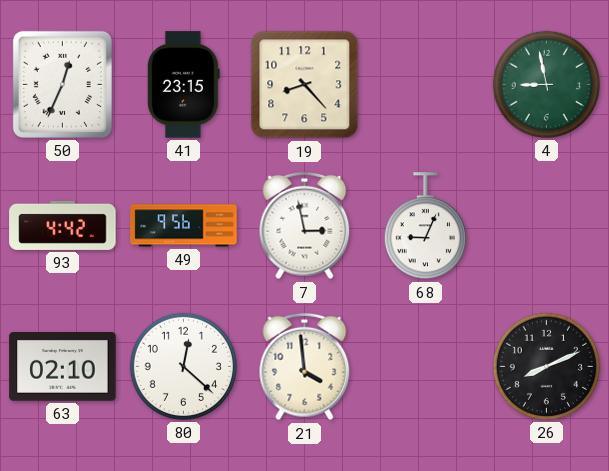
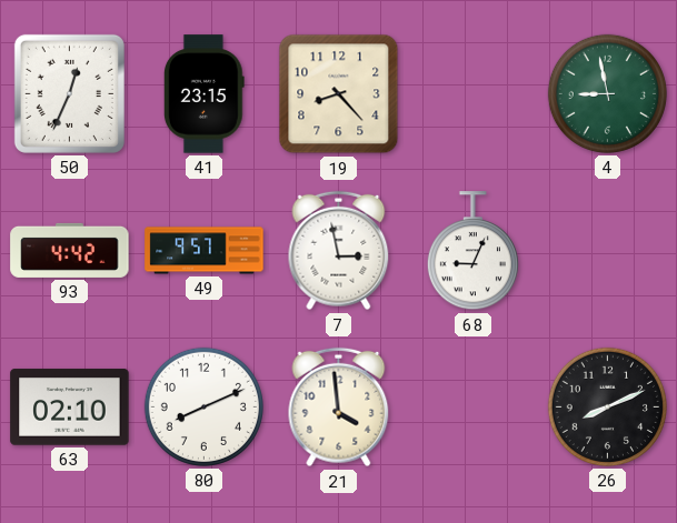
49: 9:56 -> 9:57 (205, 251)
80: 12:22 -> 8:11 (203, 406)
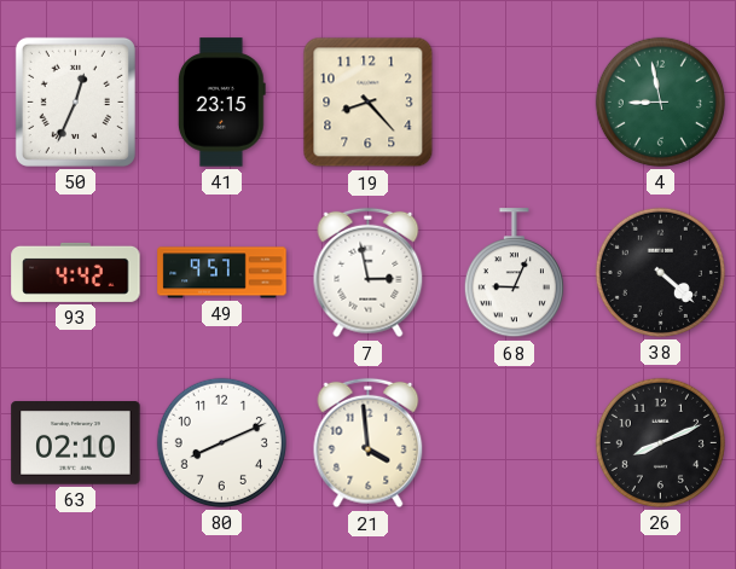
38: none -> 4:22 (660, 272)
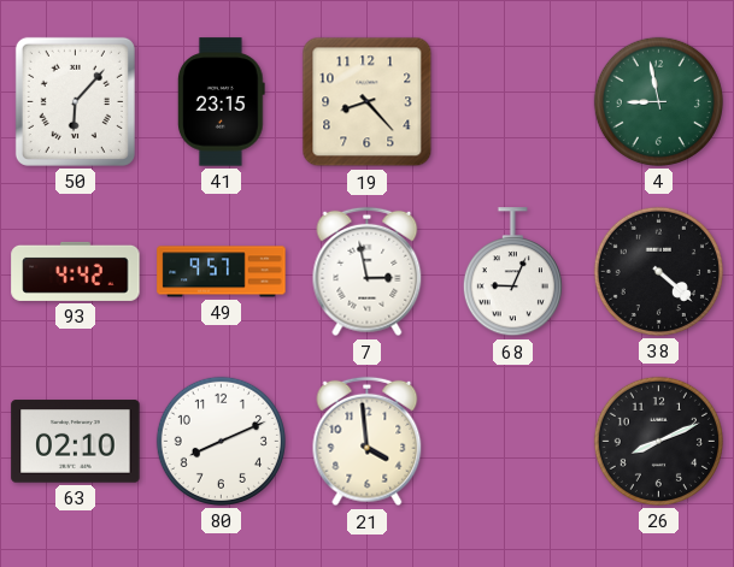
50: 12:34 -> 6:07 (75, 101)
